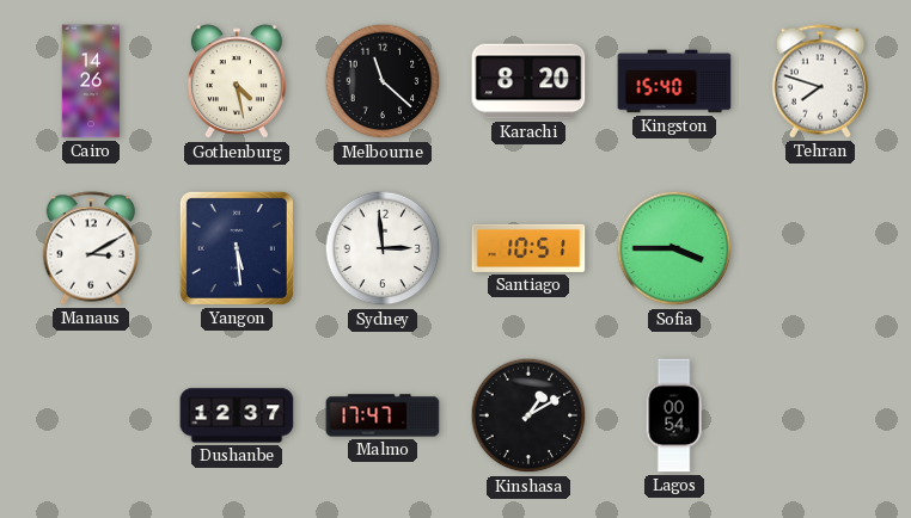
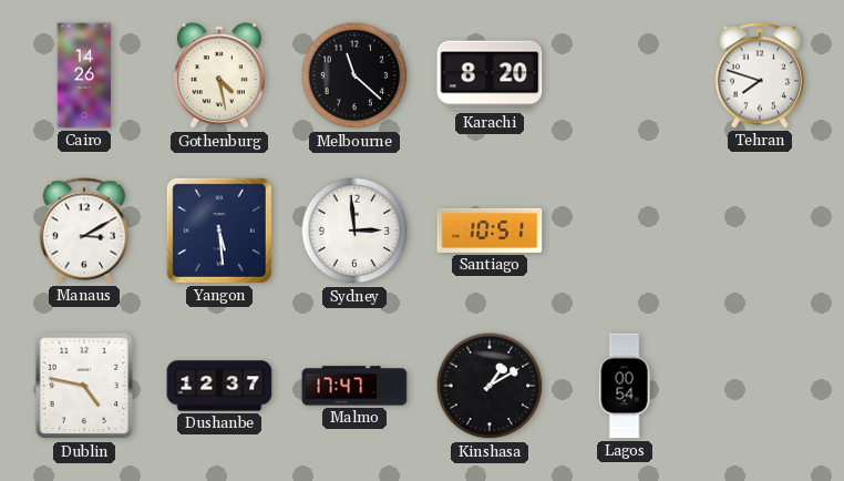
Kingston: 15:40 -> none (674, 81)
Sofia: 3:45 -> none (674, 248)
Dublin: none -> 4:47 (84, 386)
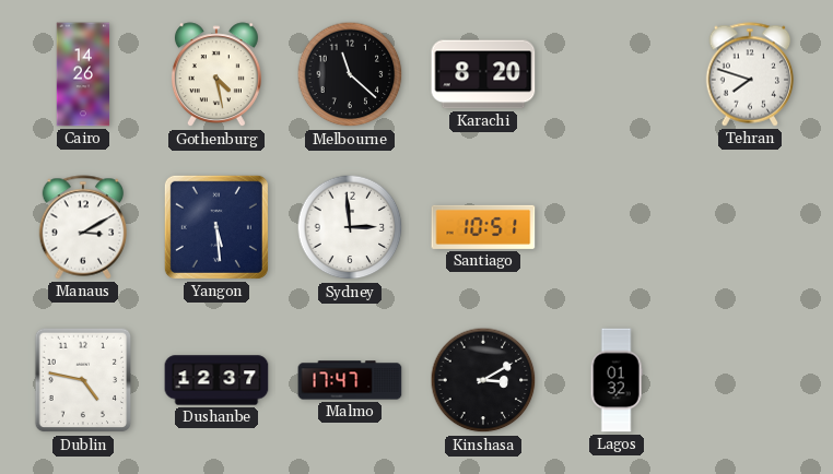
Kinshasa: 1:10 -> 3:10 (483, 380)
Lagos: 00:54 -> 01:32 (617, 380)
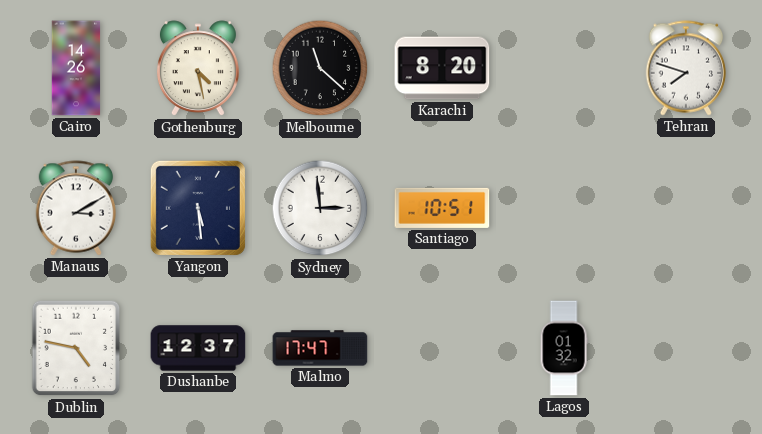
Kinshasa: 3:10 -> none (483, 380)
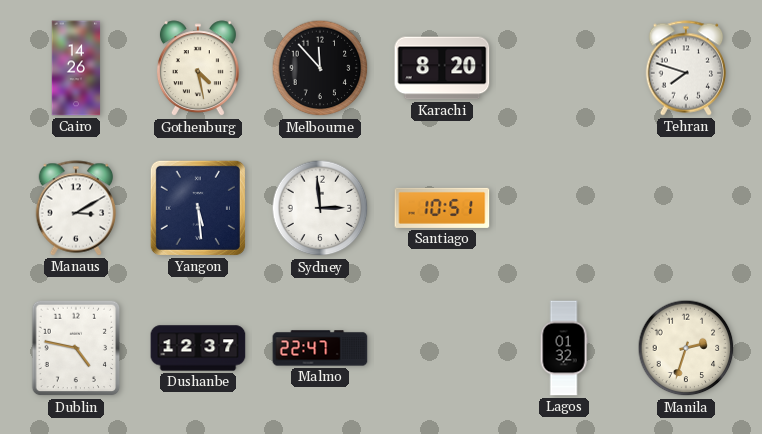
Melbourne: 11:22 -> 11:53 (320, 68)
Malmo: 17:47 -> 22:47 (320, 348)
Manila: none -> 2:33 (686, 348)
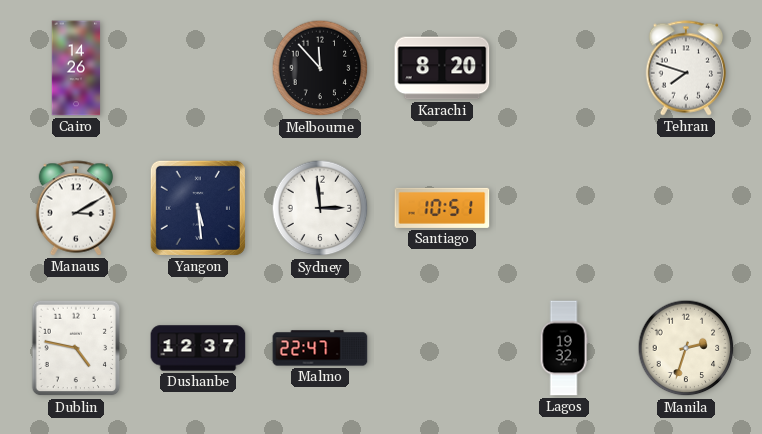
Gothenburg: 4:28 -> none (198, 69)
Lagos: 01:32 -> 19:32 (564, 348)
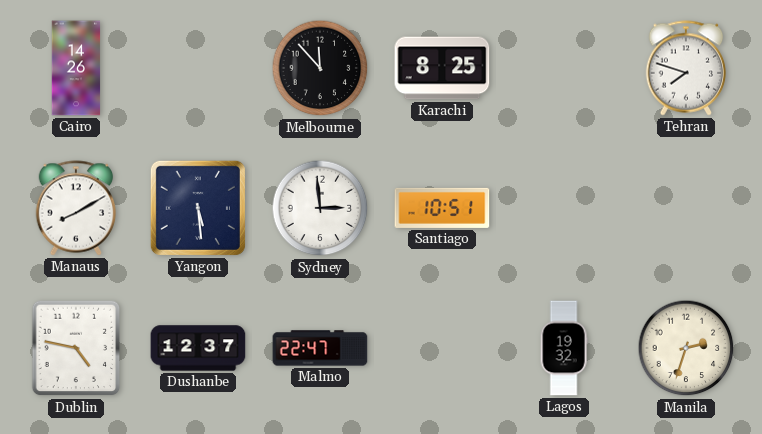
Karachi: 8:20 -> 8:25 (442, 68)
Manaus: 3:10 -> 8:10 (76, 208)
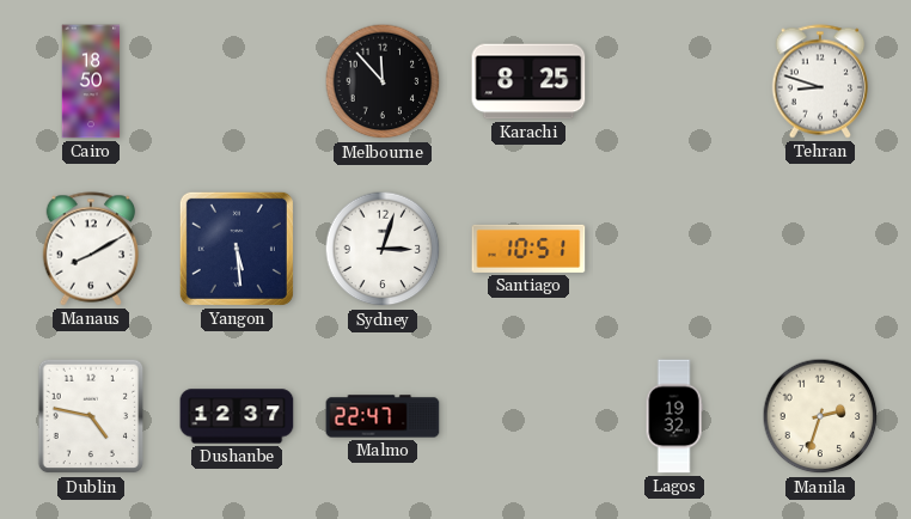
Cairo: 14:26 -> 18:50 (91, 81)
Tehran: 7:48 -> 8:48 (820, 81)
Sydney: 2:59 -> 3:03 (383, 249)
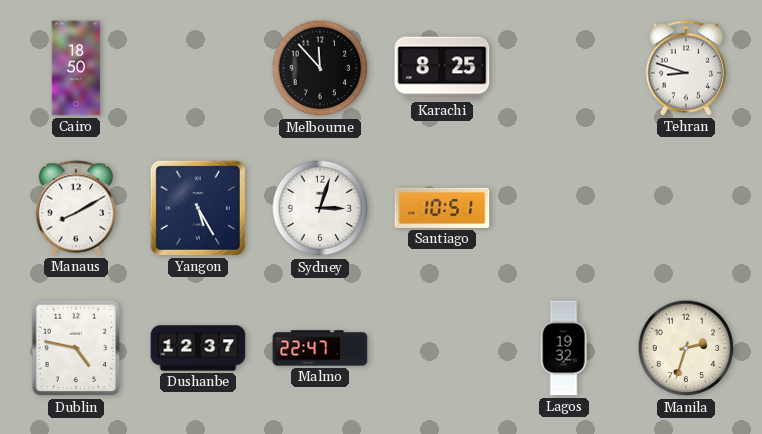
Yangon: 5:29 -> 5:25 (198, 208)
